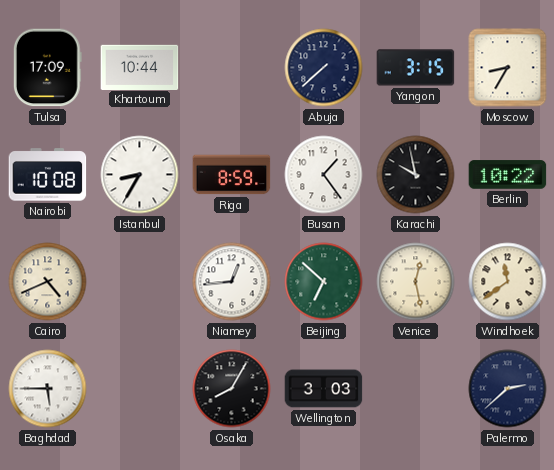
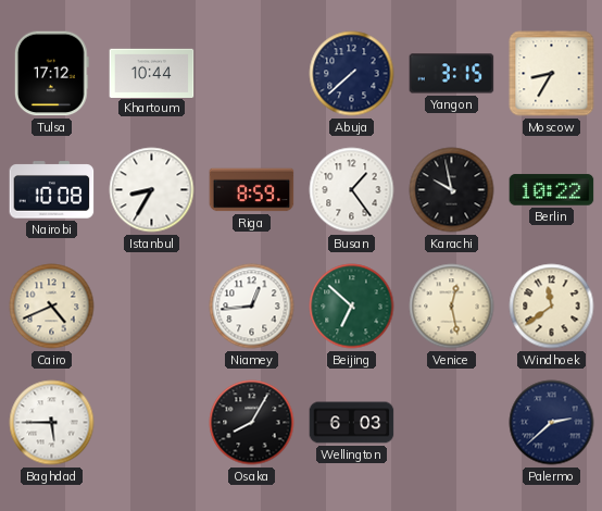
Tulsa: 17:09 -> 17:12 (51, 74)
Wellington: 3:03 -> 6:03 (352, 423)
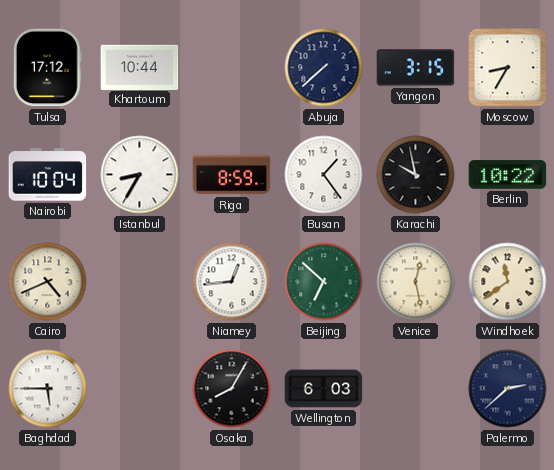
Nairobi: 10:08 -> 10:04 (48, 175)
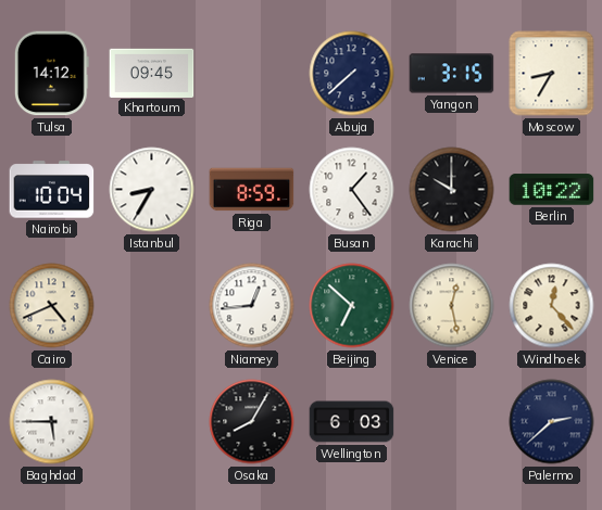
Tulsa: 17:12 -> 14:12 (51, 74)
Khartoum: 10:44 -> 09:45 (152, 73)
Karachi: 9:58 -> 10:00 (452, 190)
Windhoek: 11:39 -> 12:23 (552, 306)
